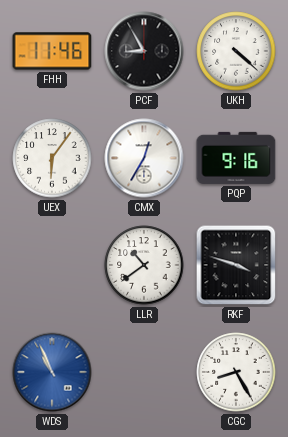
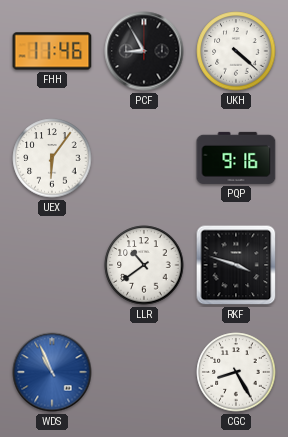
CMX: 12:35 -> none (144, 158)
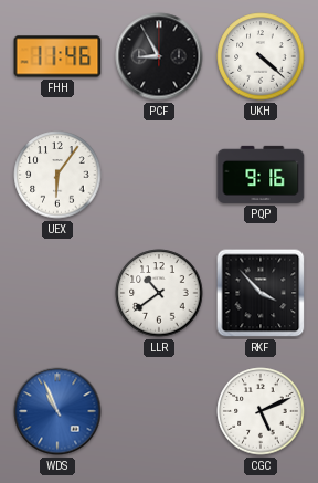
RKF: 3:48 -> 3:53 (261, 293)
CGC: 8:25 -> 5:11 (261, 411)
